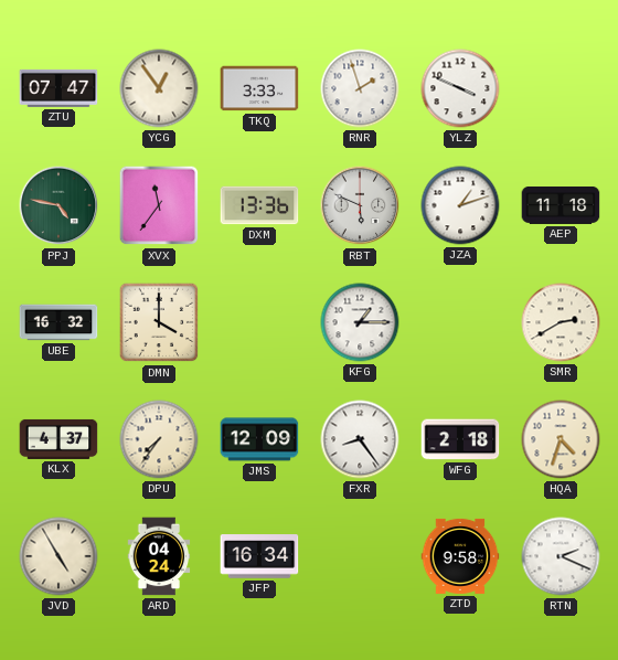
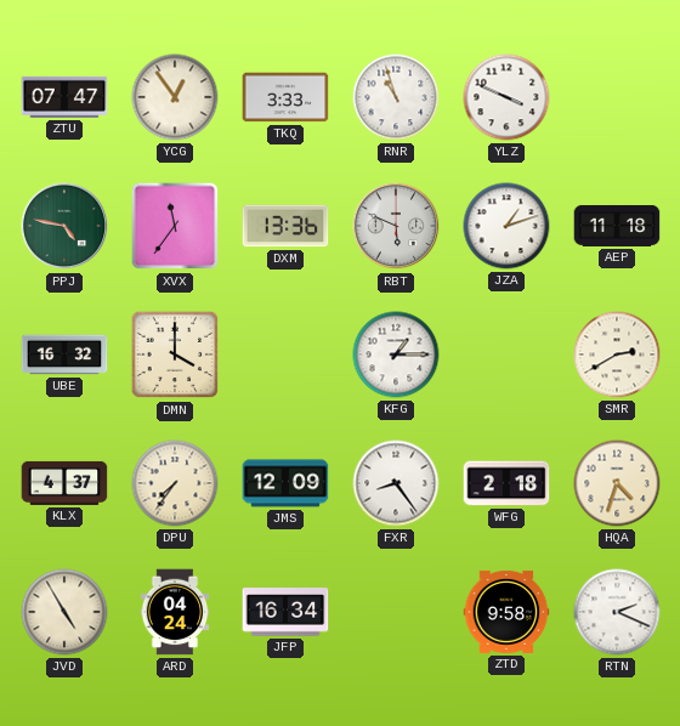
RNR: 1:57 -> 10:57 (396, 97)
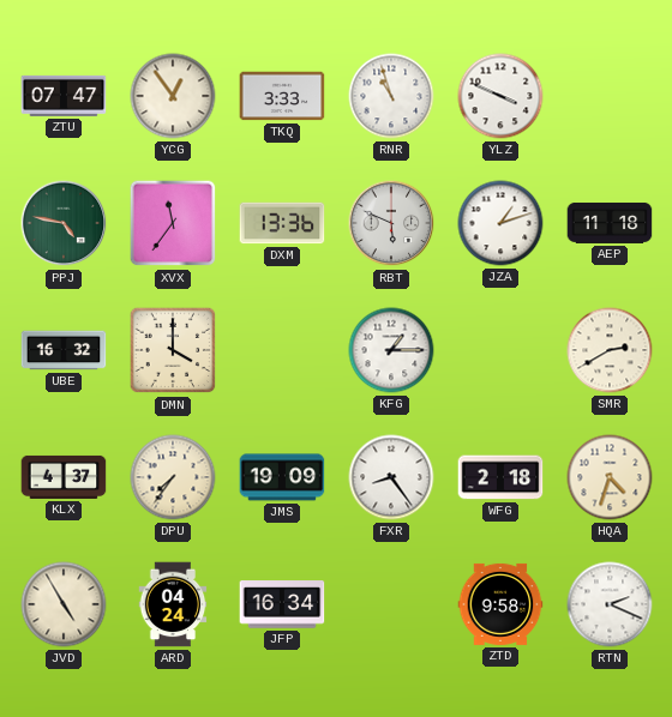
JMS: 12:09 -> 19:09 (282, 477)
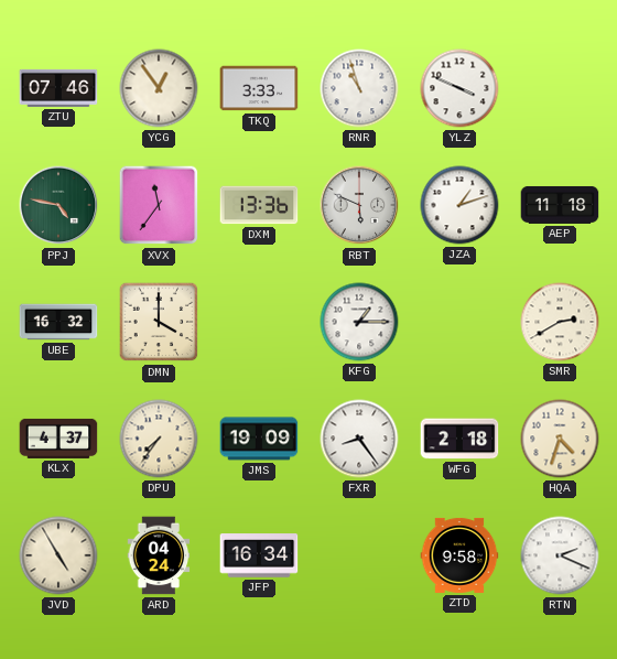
ZTU: 07:47 -> 07:46 (58, 88)
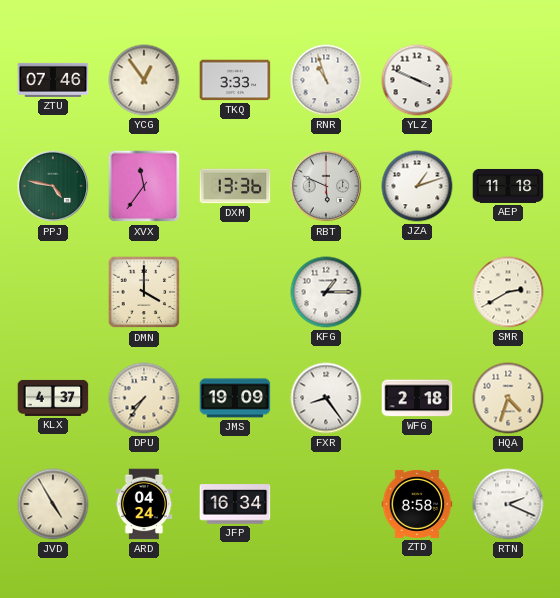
UBE: 16:32 -> none (58, 322)
ZTD: 9:58 -> 8:58 (417, 504)
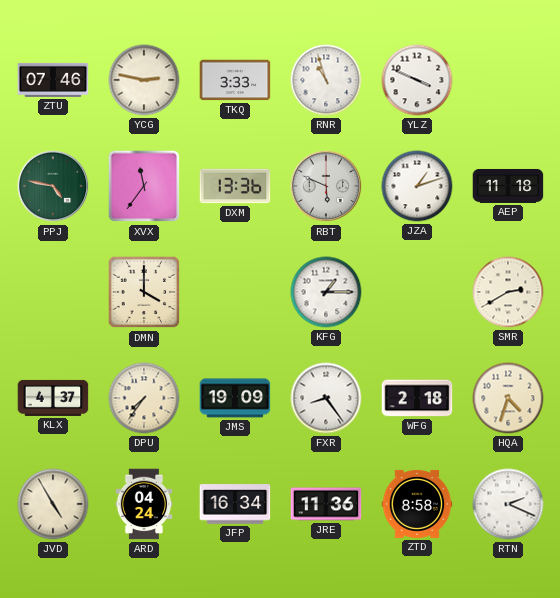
YCG: 12:54 -> 2:47 (144, 80)
JRE: none -> 11:36 (326, 504)
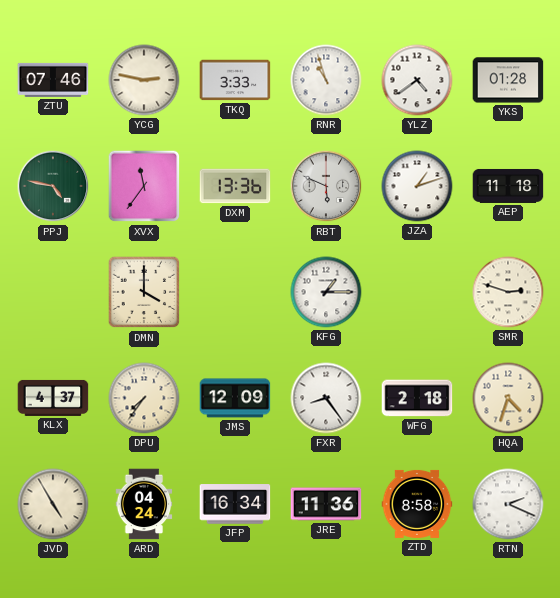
YLZ: 3:49 -> 4:39 (417, 80)
YKS: none -> 01:28 (508, 80)
SMR: 2:40 -> 2:48 (508, 292)
JMS: 19:09 -> 12:09 (235, 398)
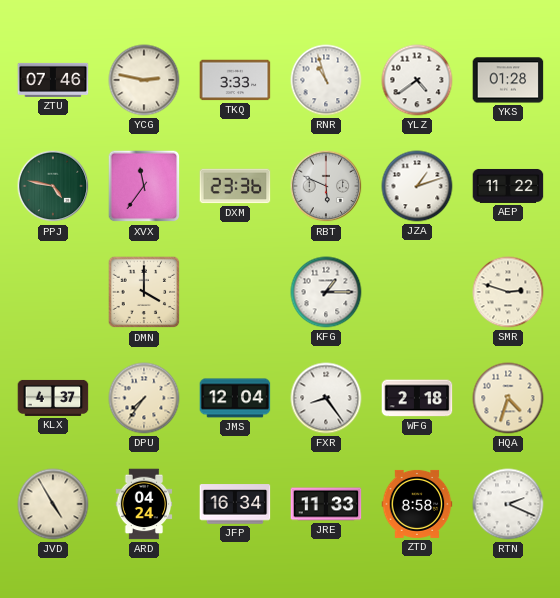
DXM: 13:36 -> 23:36 (235, 186)
AEP: 11:18 -> 11:22 (508, 186)
JMS: 12:09 -> 12:04 (235, 398)
JRE: 11:36 -> 11:33 (326, 504)
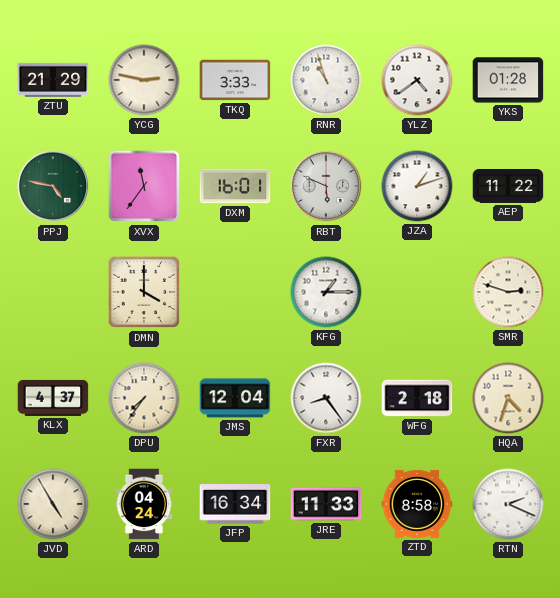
ZTU: 07:46 -> 21:29 (53, 80)
DXM: 23:36 -> 16:01 (235, 186)
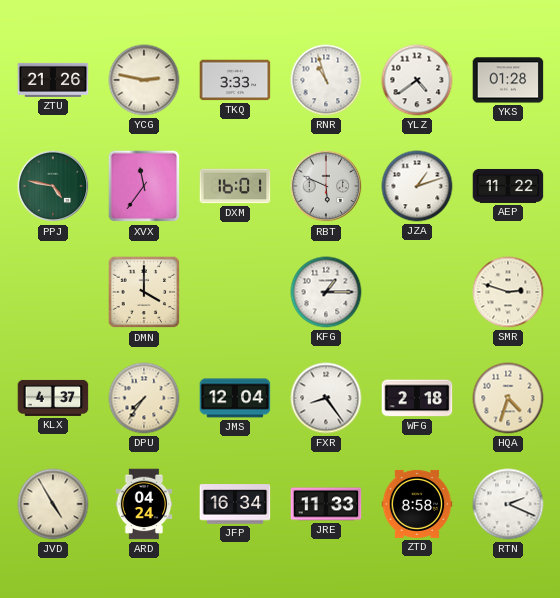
ZTU: 21:29 -> 21:26 (53, 80)
